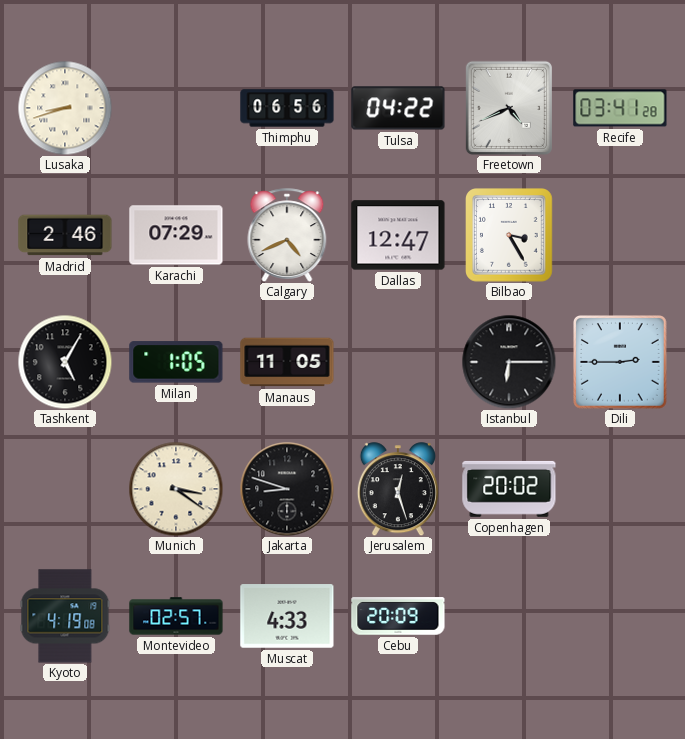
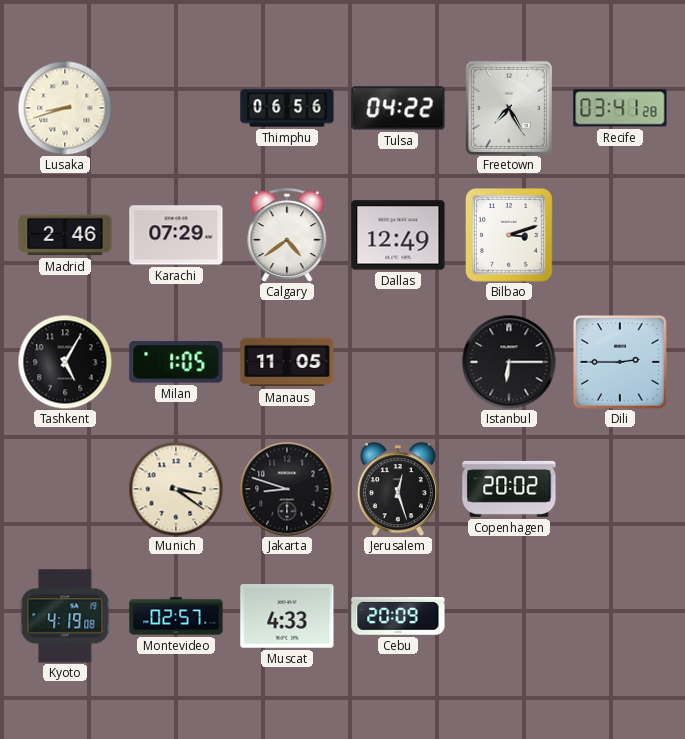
Freetown: 4:41 -> 7:25 (509, 108)
Calgary: 4:41 -> 4:39 (287, 235)
Dallas: 12:47 -> 12:49 (398, 235)
Bilbao: 3:25 -> 3:12 (510, 236)
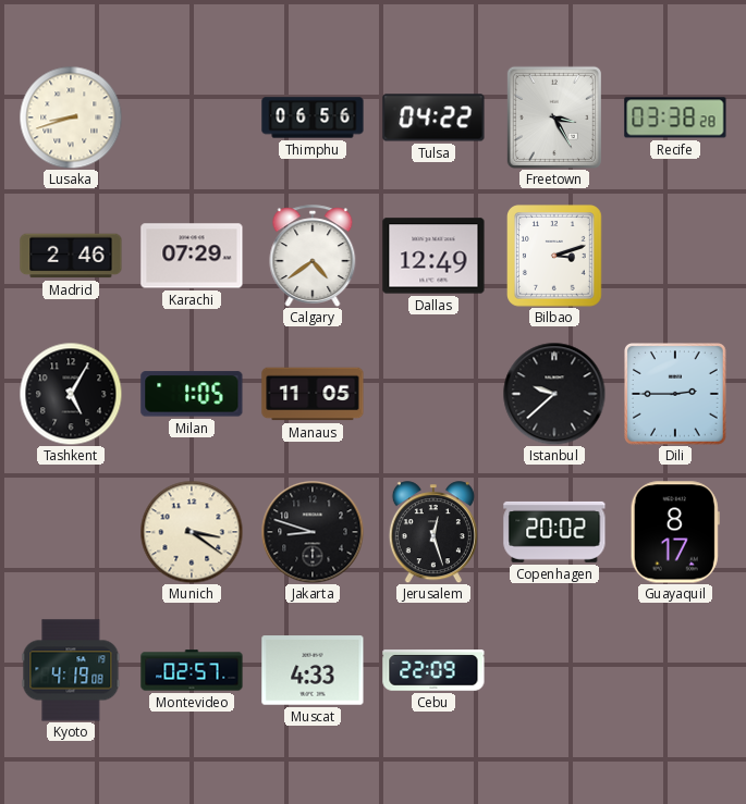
Freetown: 7:25 -> 3:25 (554, 117)
Recife: 03:41 -> 03:38 (675, 117)
Istanbul: 6:15 -> 9:38 (554, 394)
Guayaquil: none -> 8:17 (675, 532)
Cebu: 20:09 -> 22:09 (433, 670)
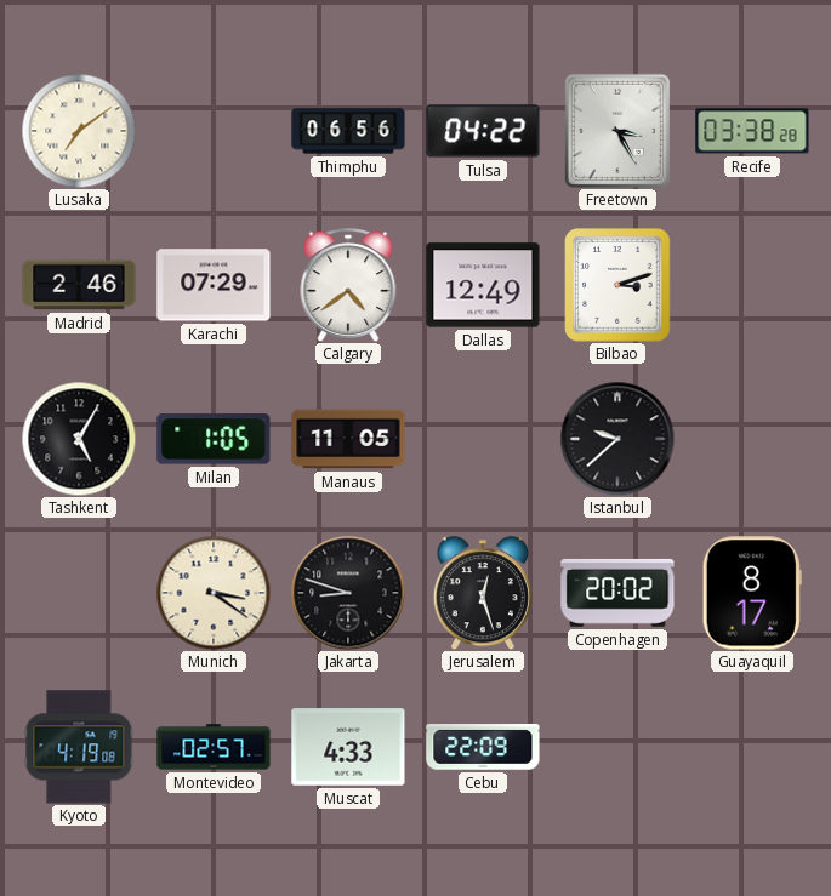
Lusaka: 8:42 -> 7:09 (79, 131)
Dili: 2:45 -> none (676, 395)
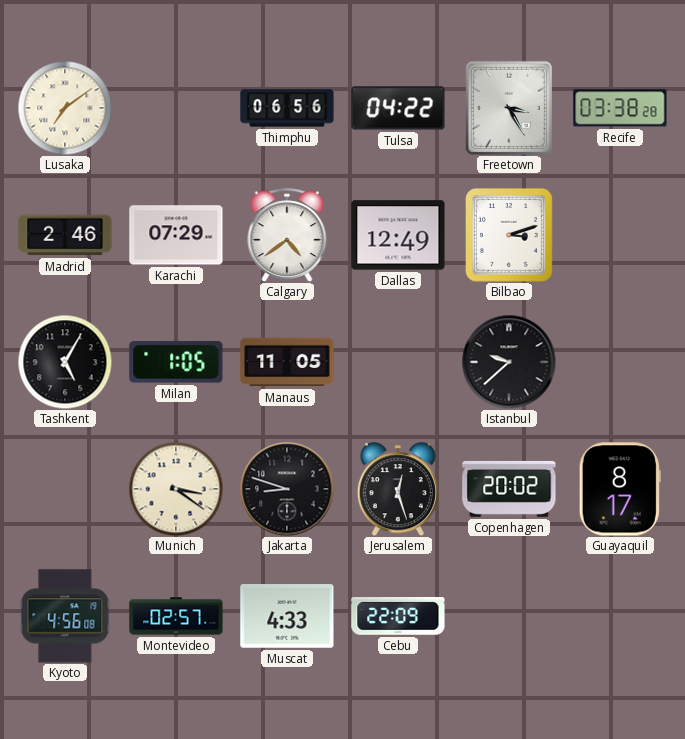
Kyoto: 4:19 -> 4:56 (65, 616)
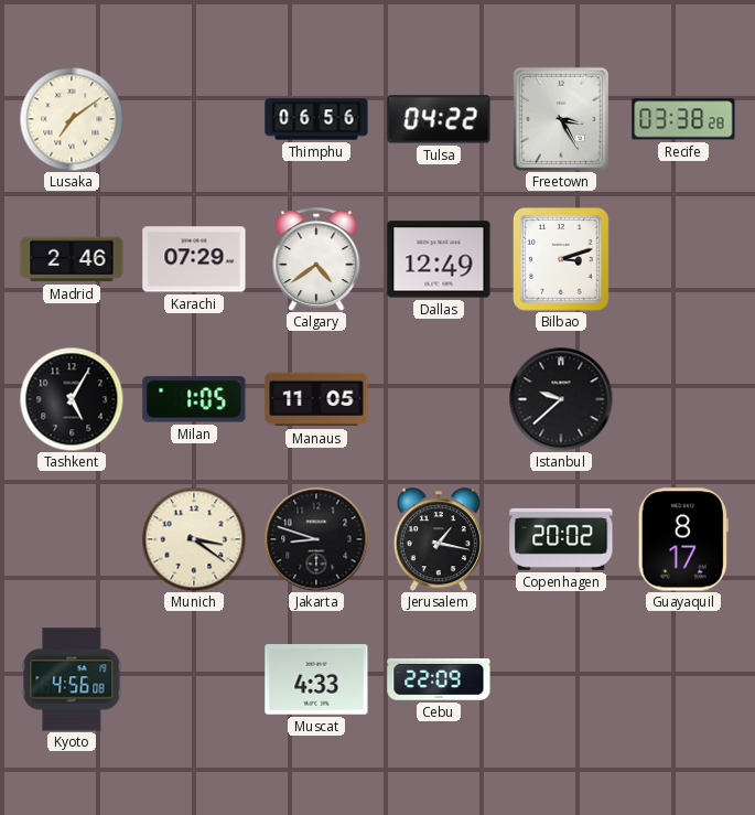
Jerusalem: 12:27 -> 1:17 (439, 539)
Montevideo: 02:57 -> none (176, 616)
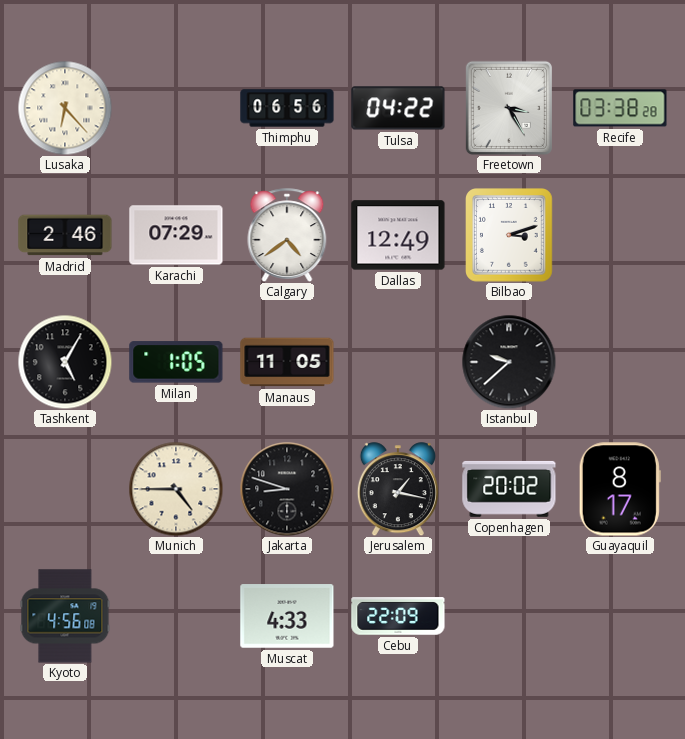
Lusaka: 7:09 -> 6:23 (65, 108)
Munich: 3:21 -> 4:45 (176, 489)
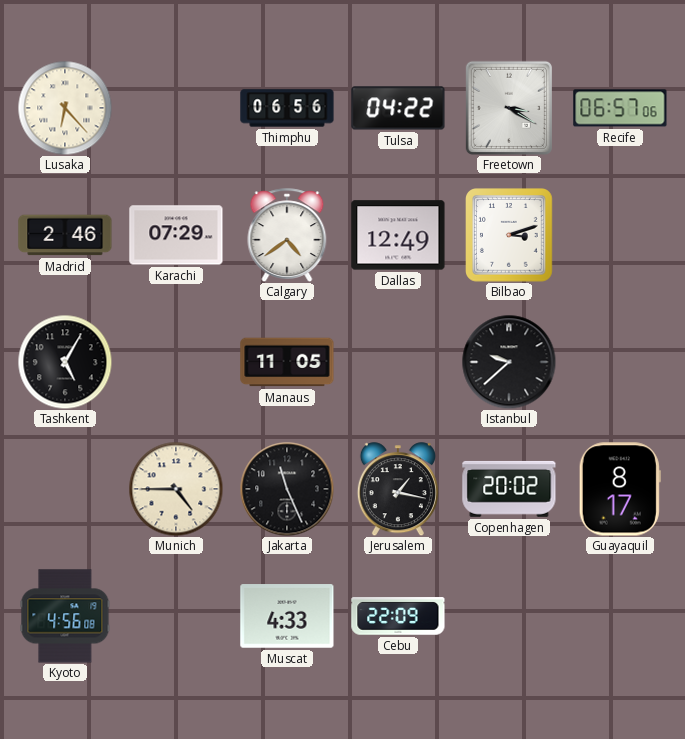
Freetown: 3:25 -> 3:20 (509, 108)
Recife: 03:38 -> 06:57 (620, 108)
Milan: 1:05 -> none (176, 362)
Jakarta: 8:48 -> 11:26 (287, 489)
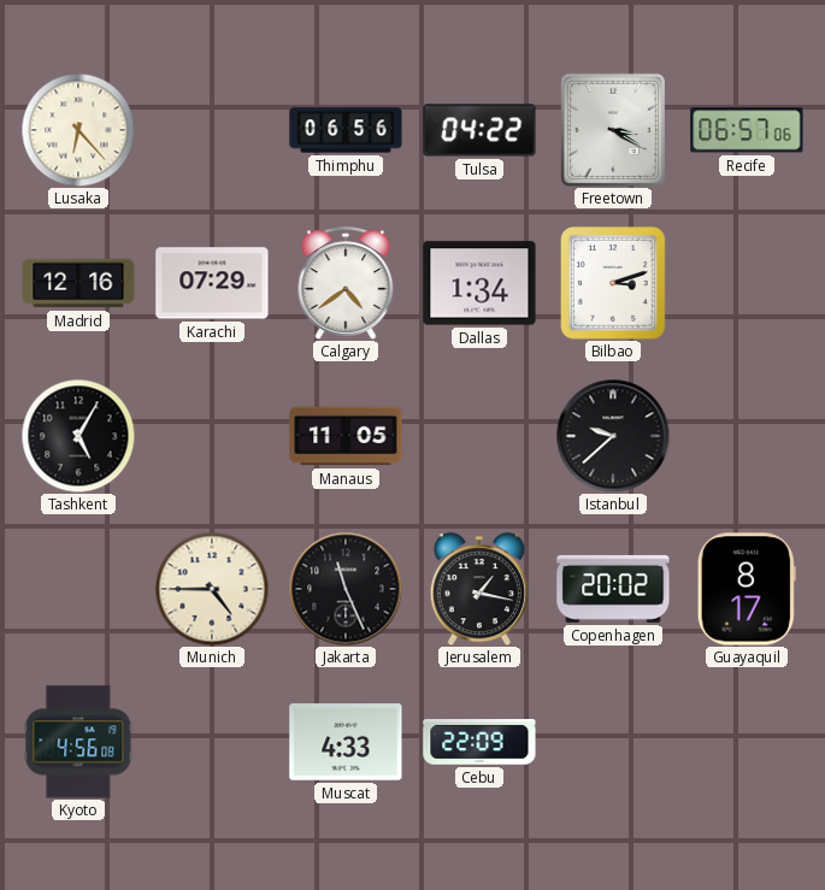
Madrid: 2:46 -> 12:16 (78, 283)
Dallas: 12:49 -> 1:34 (479, 283)
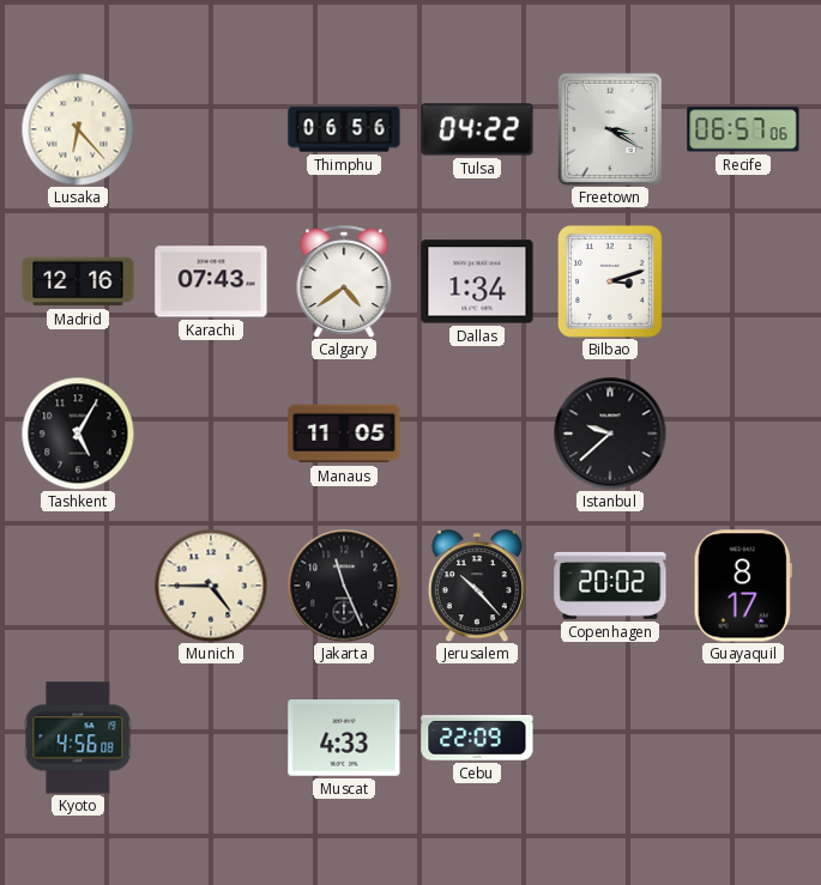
Karachi: 07:29 -> 07:43 (211, 281)
Jerusalem: 1:17 -> 10:23 (477, 586)
